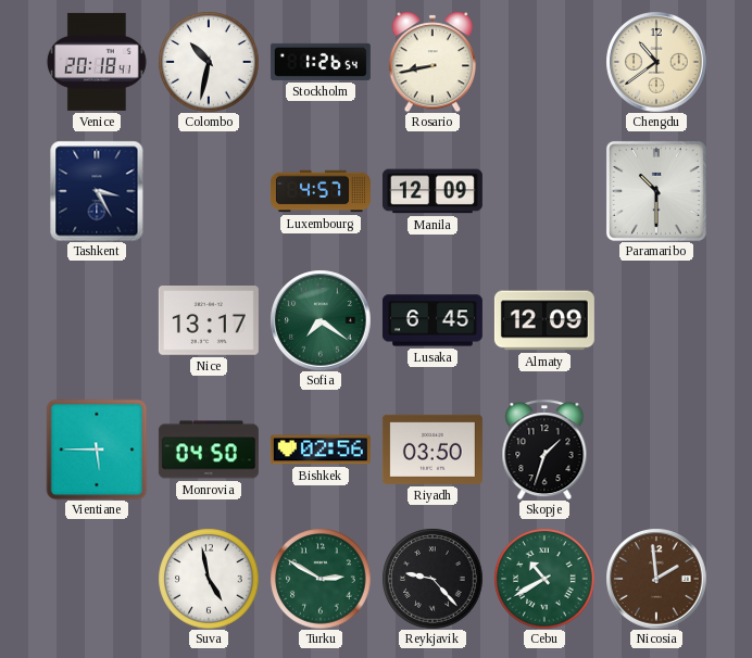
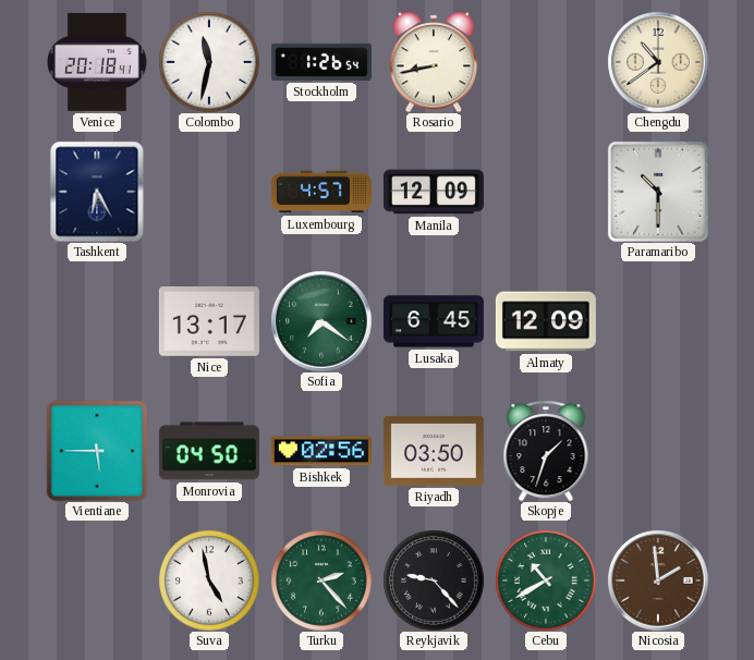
Colombo: 10:32 -> 11:32 (209, 62)
Tashkent: 3:25 -> 6:25 (97, 192)
Turku: 2:50 -> 2:23 (321, 580)
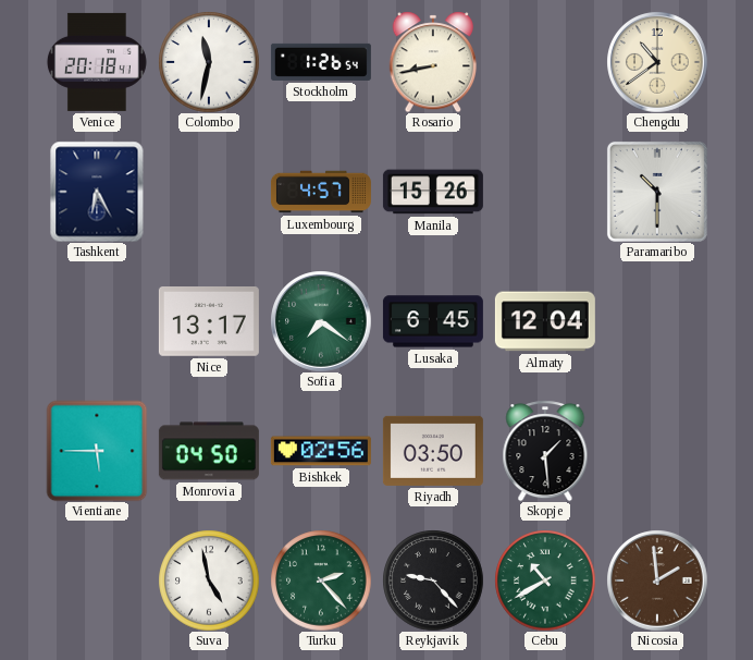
Manila: 12:09 -> 15:26 (433, 192)
Almaty: 12:09 -> 12:04 (545, 321)
Skopje: 1:33 -> 1:29 (545, 451)
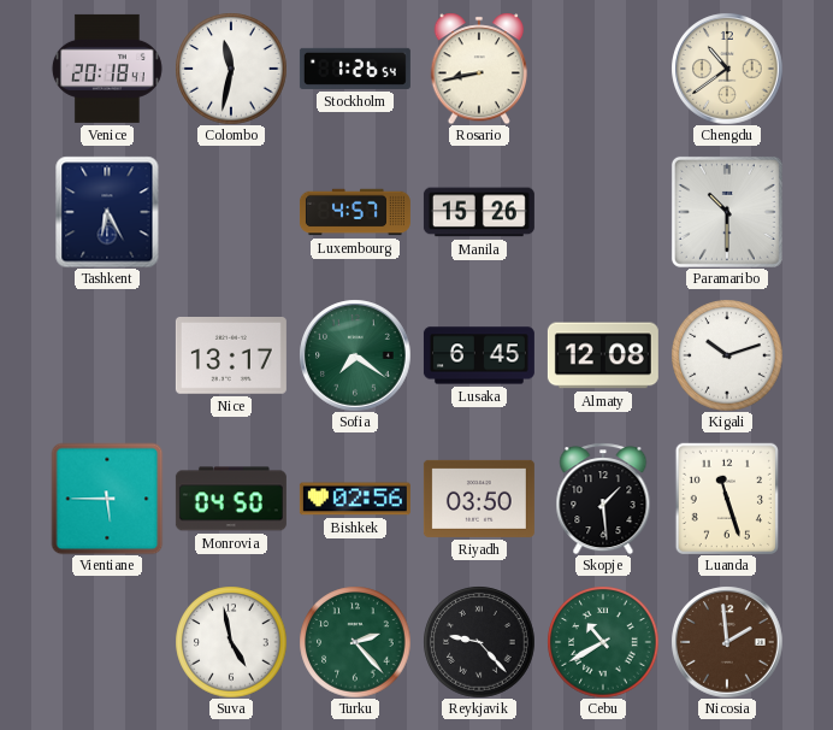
Almaty: 12:04 -> 12:08 (603, 355)
Kigali: none -> 10:12 (727, 355)
Luanda: none -> 11:27 (726, 498)
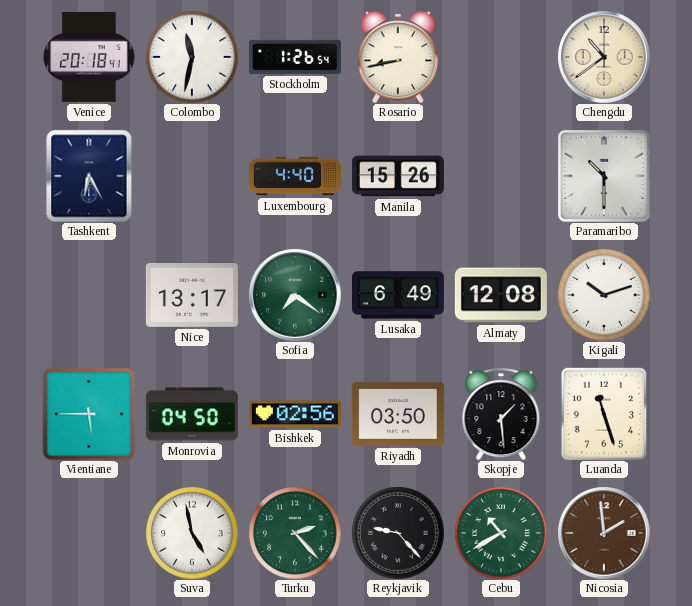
Luxembourg: 4:57 -> 4:40 (295, 176)
Lusaka: 6:45 -> 6:49 (398, 295)
